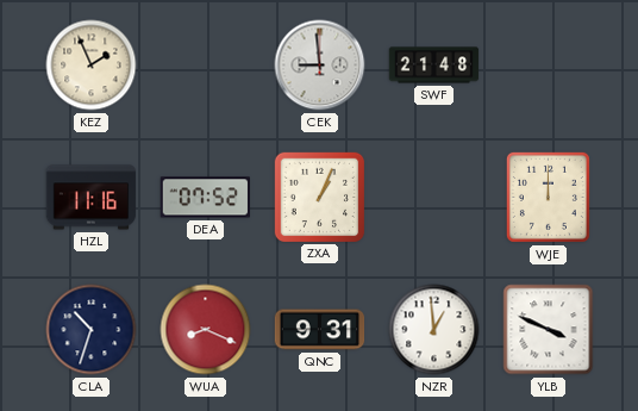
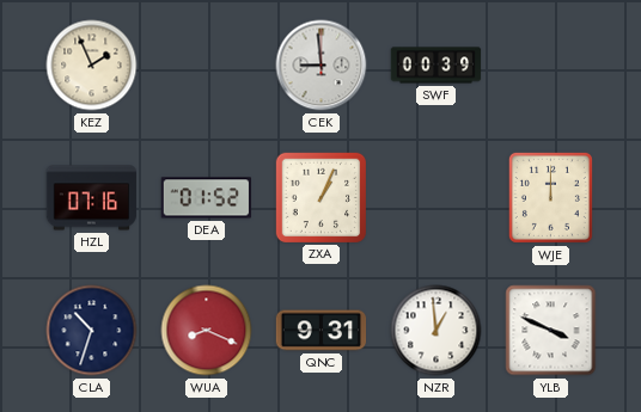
SWF: 21:48 -> 00:39 (437, 66)
HZL: 11:16 -> 07:16 (92, 198)
DEA: 07:52 -> 01:52 (206, 198)
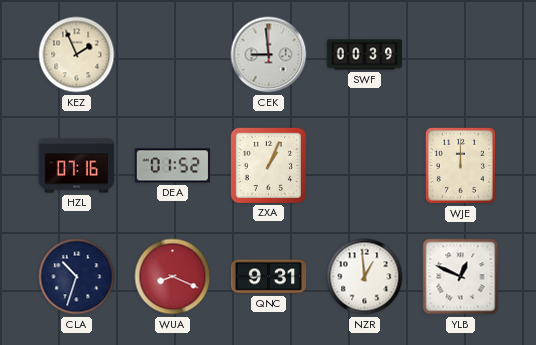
YLB: 3:49 -> 12:49 (461, 277)
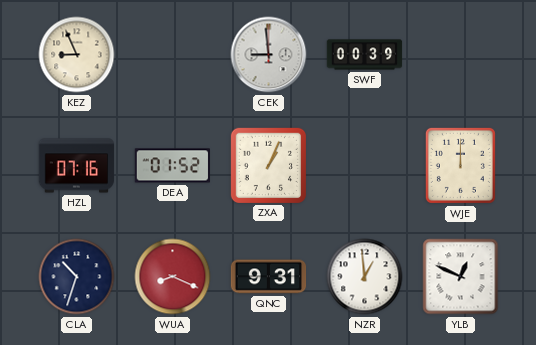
KEZ: 1:56 -> 8:56 (77, 55)
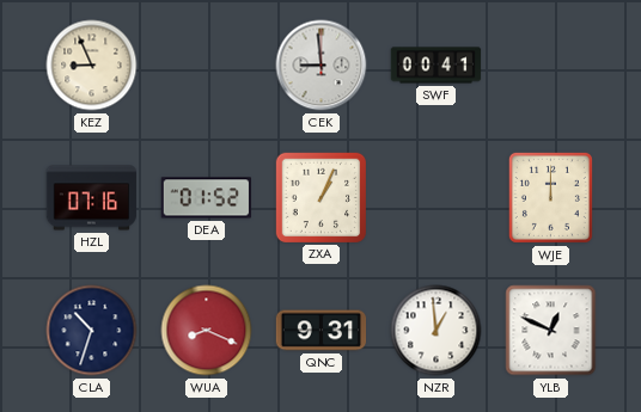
SWF: 00:39 -> 00:41 (437, 66)
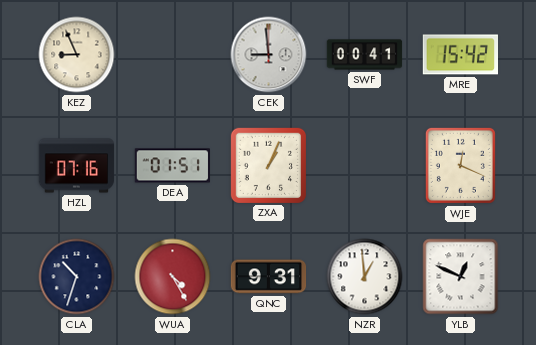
MRE: none -> 15:42 (461, 55)
DEA: 01:52 -> 01:51 (172, 166)
WJE: 12:00 -> 12:19 (460, 165)
WUA: 8:19 -> 4:25 (173, 277)
